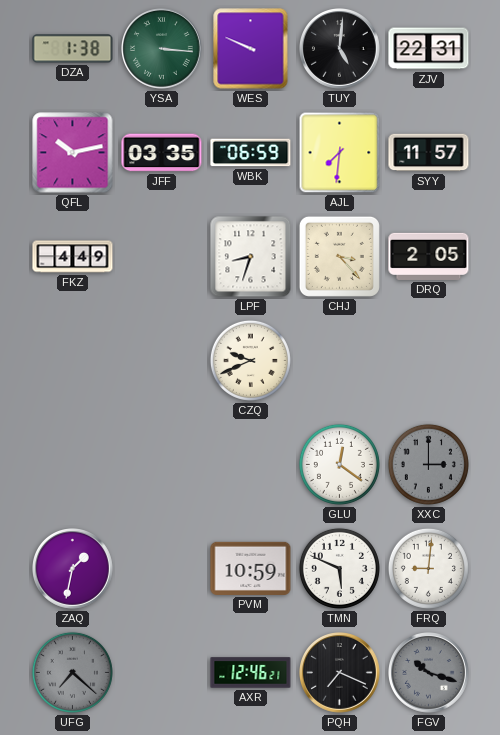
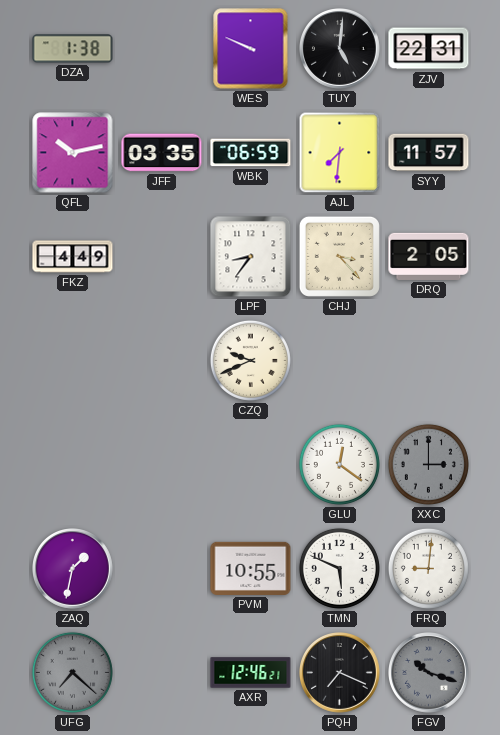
YSA: 3:16 -> none (162, 49)
LPF: 8:33 -> 8:36 (251, 257)
PVM: 10:59 -> 10:55 (251, 568)
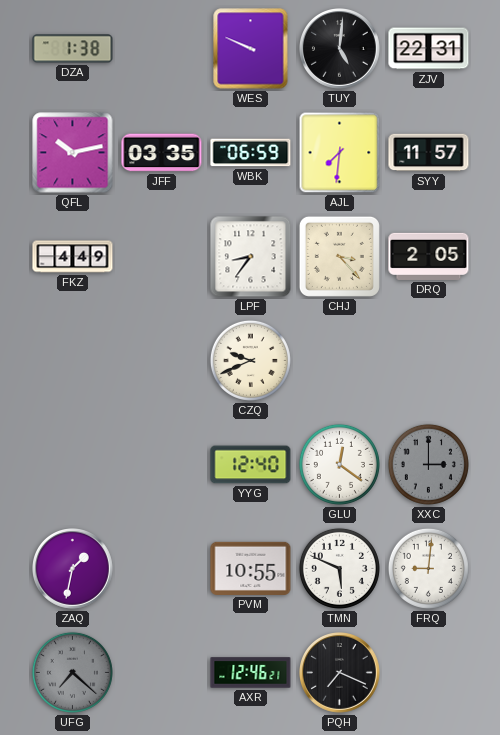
YYG: none -> 12:40 (251, 465)
FGV: 10:18 -> none (429, 673)
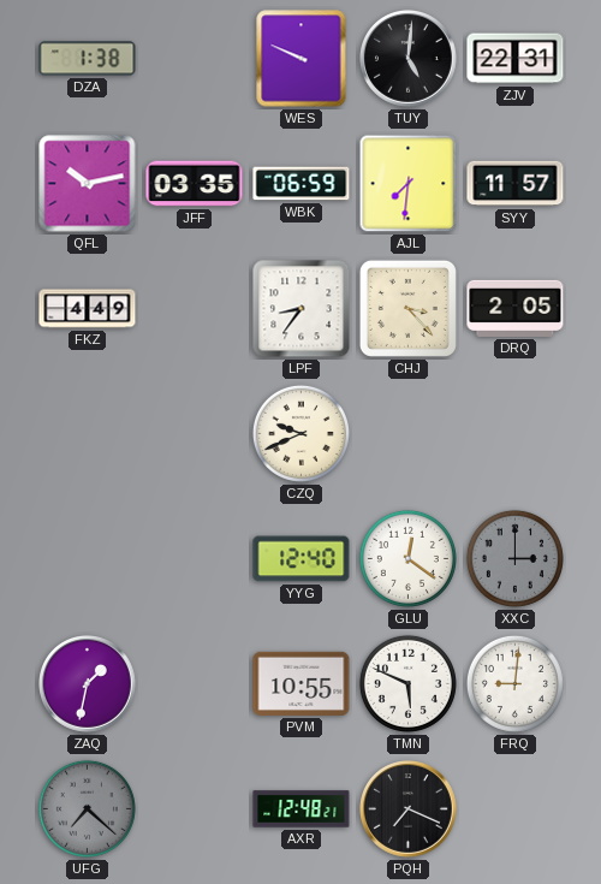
AXR: 12:46 -> 12:48 (302, 809)
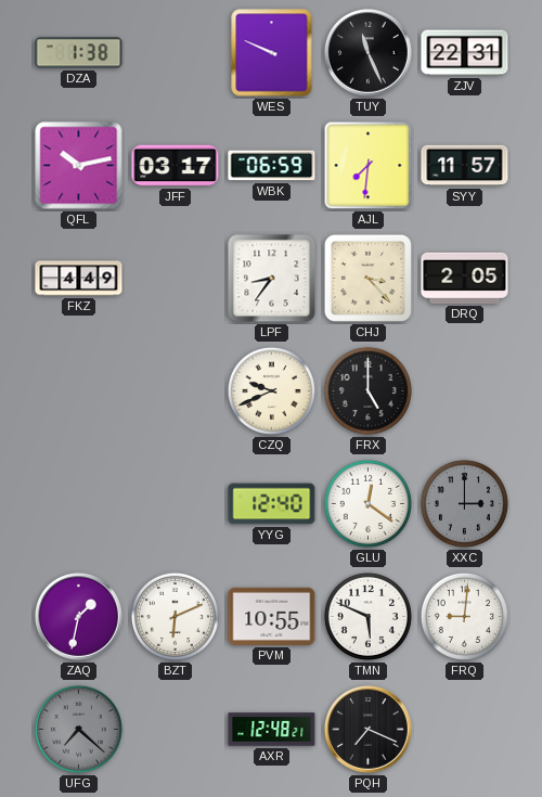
TUY: 5:01 -> 11:26 (369, 53)
JFF: 03:35 -> 03:17 (176, 166)
FRX: none -> 5:00 (367, 390)
BZT: none -> 6:11 (175, 616)
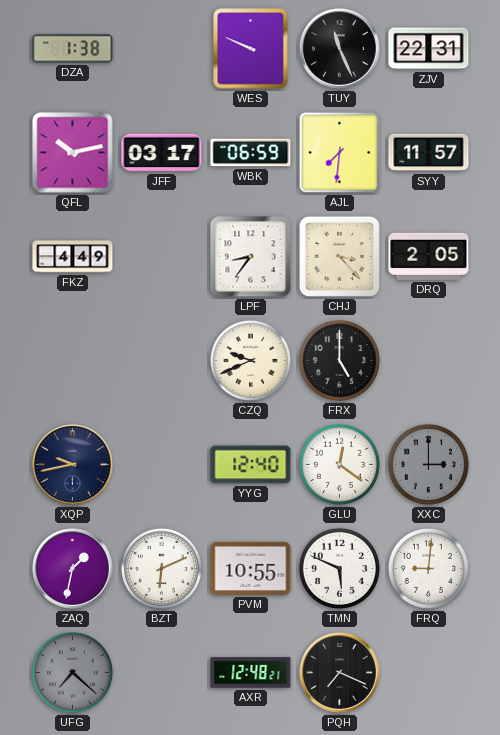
XQP: none -> 9:43 (73, 465)
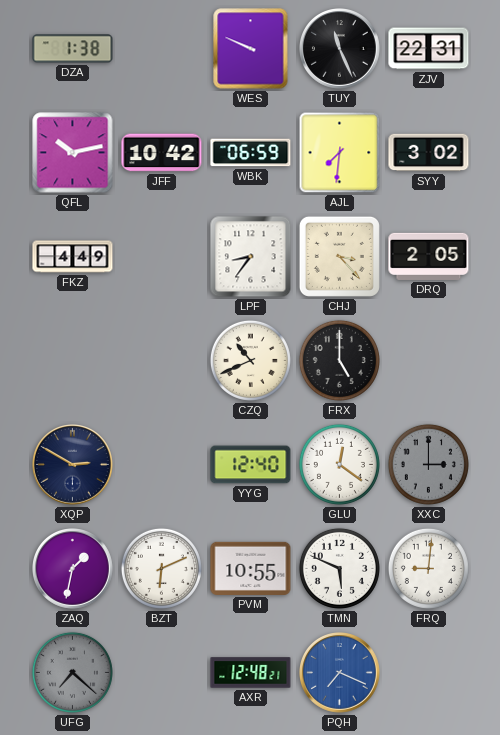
JFF: 03:17 -> 10:42 (162, 153)
SYY: 11:57 -> 3:02 (429, 153)
CZQ: 9:41 -> 10:41 (250, 360)
XQP: 9:43 -> 2:50 (73, 465)
PQH dial: black -> blue (340, 673)
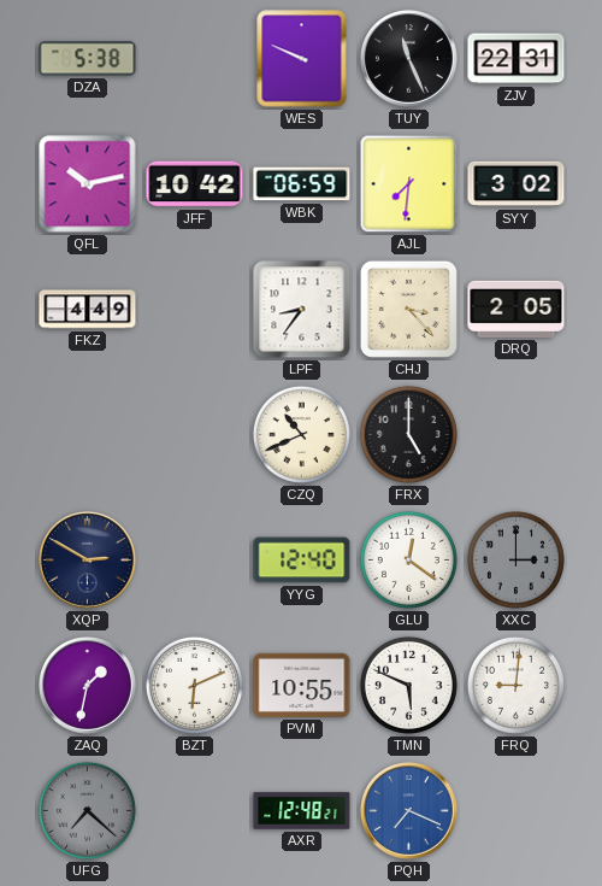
DZA: 1:38 -> 5:38 (88, 59)
